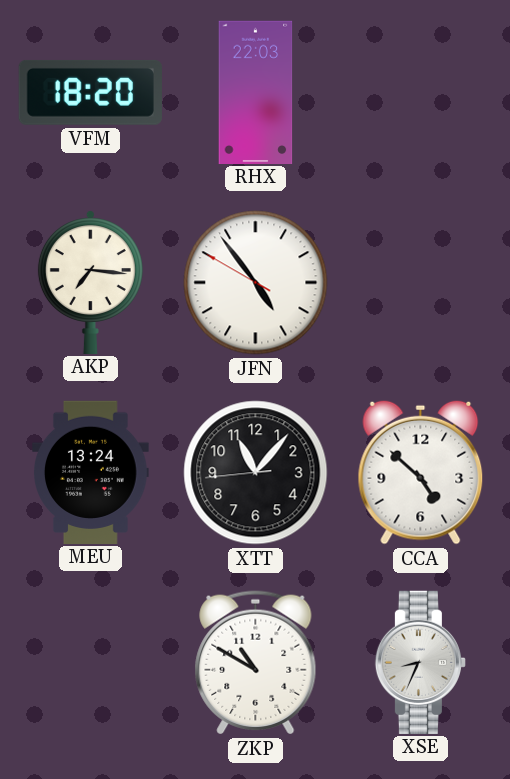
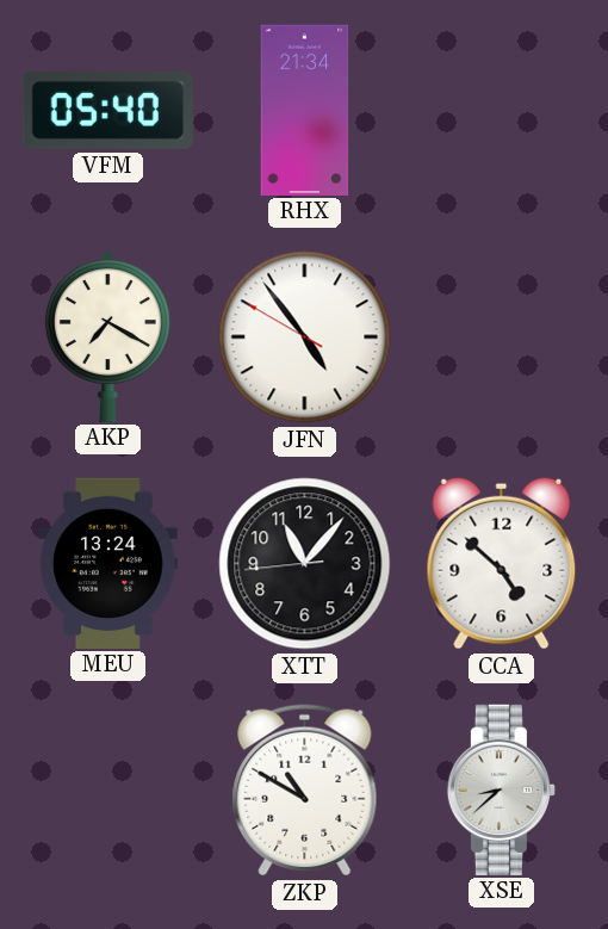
VFM: 18:20 -> 05:40 (107, 110)
RHX: 22:03 -> 21:34 (305, 110)
AKP: 7:16 -> 7:20 (107, 336)
XSE: 8:34 -> 8:38 (501, 789)
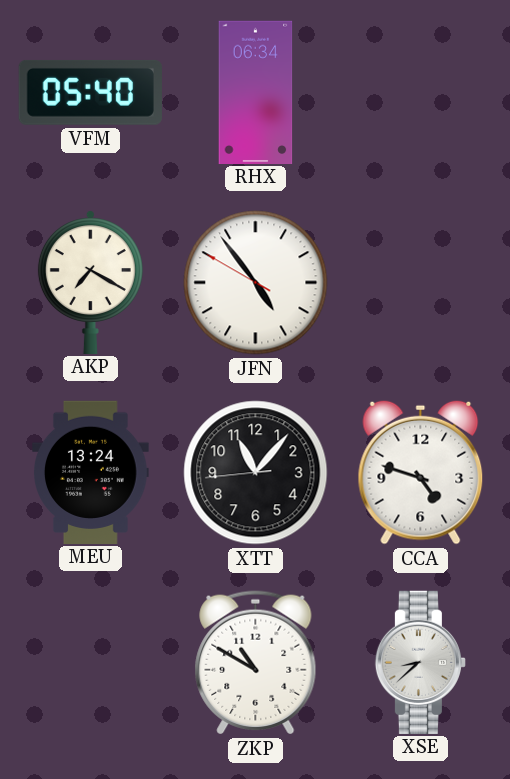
RHX: 21:34 -> 06:34 (256, 92)
CCA: 4:52 -> 4:48 (421, 472)
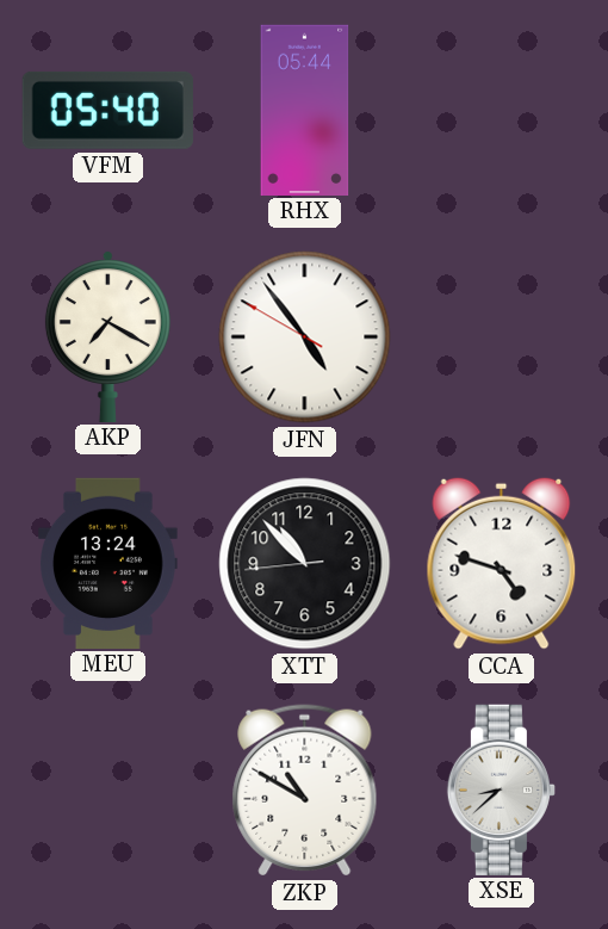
RHX: 06:34 -> 05:44 (305, 110)
XTT: 11:06 -> 10:52 (305, 564)
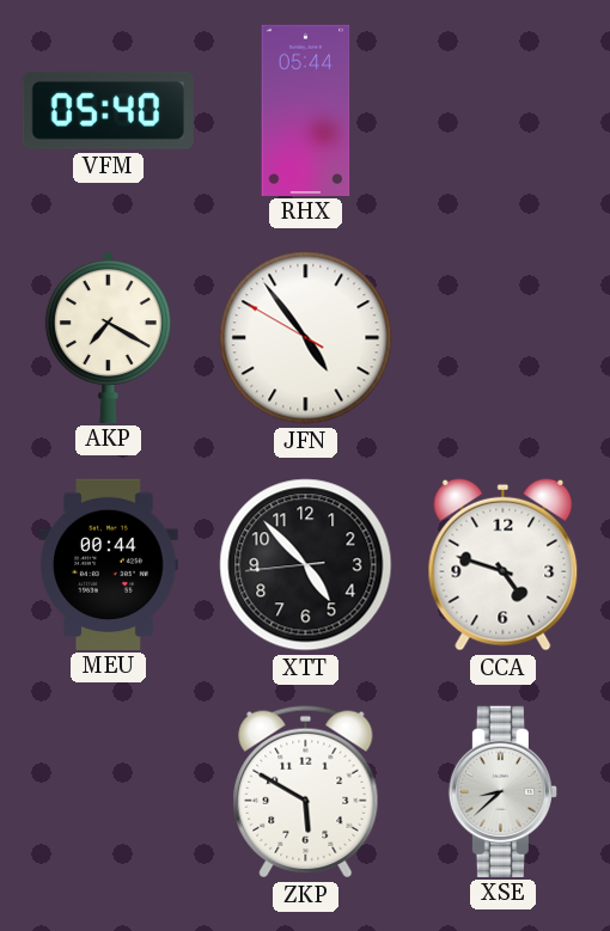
MEU: 13:24 -> 00:44 (109, 564)
XTT: 10:52 -> 4:52 (306, 565)
ZKP: 10:50 -> 5:50 (306, 792)
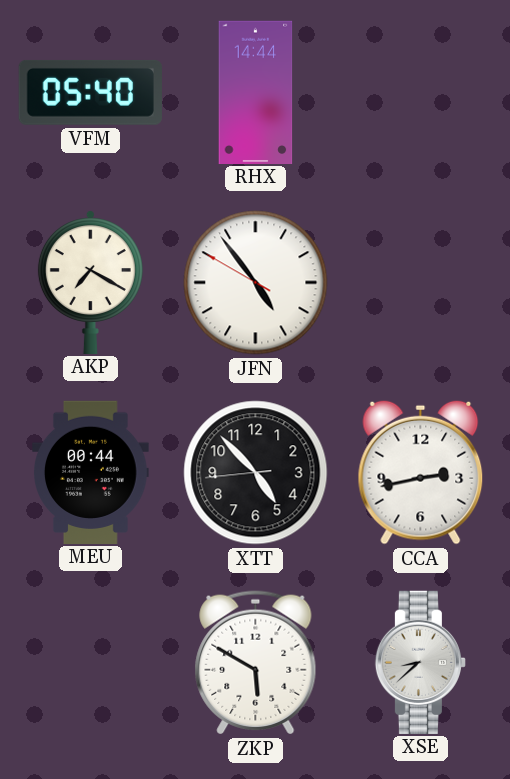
RHX: 05:44 -> 14:44 (256, 92)
CCA: 4:48 -> 2:43 (421, 472)
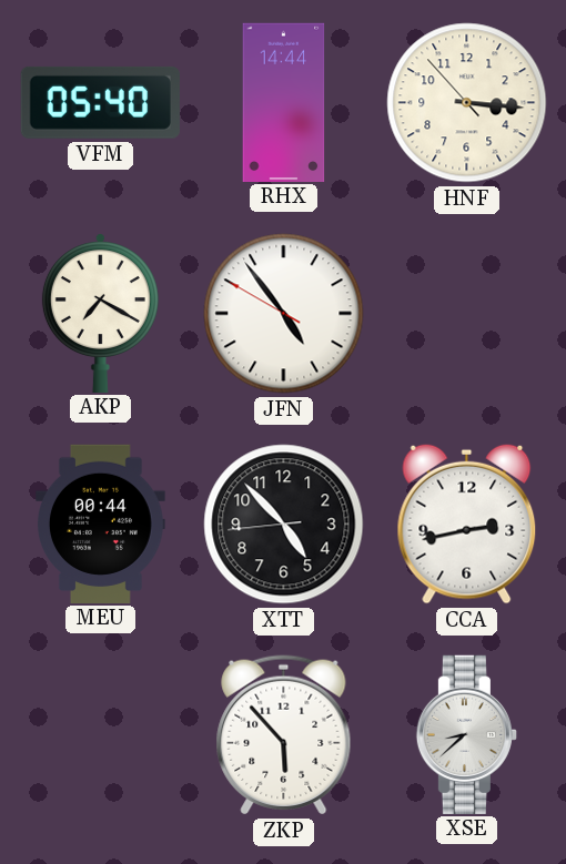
HNF: none -> 3:15 (467, 103)
ZKP: 5:50 -> 5:53 (284, 735)
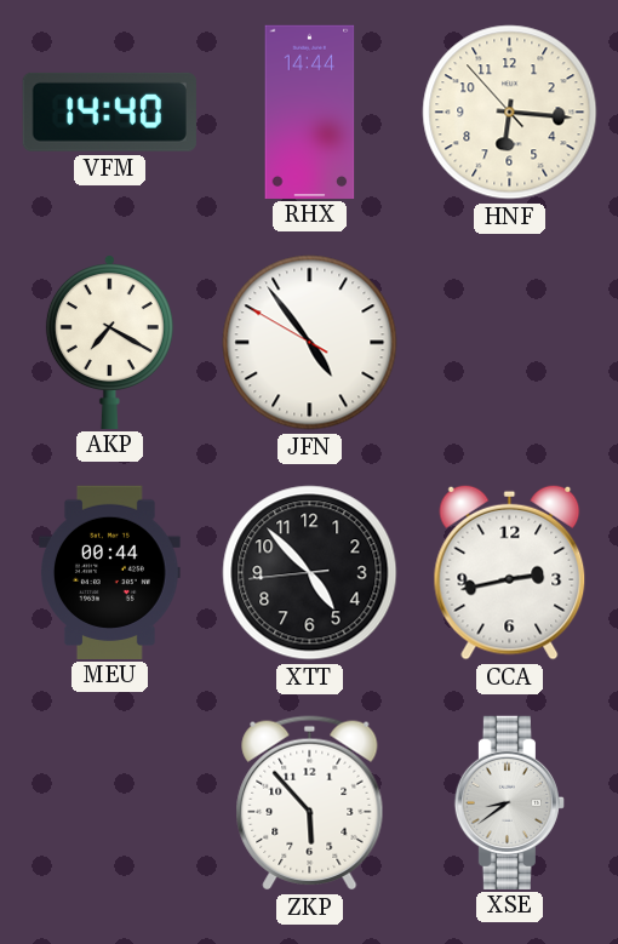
VFM: 05:40 -> 14:40 (109, 111)
HNF: 3:15 -> 6:15 (510, 113)
XSE: 8:38 -> 8:39 (509, 802)
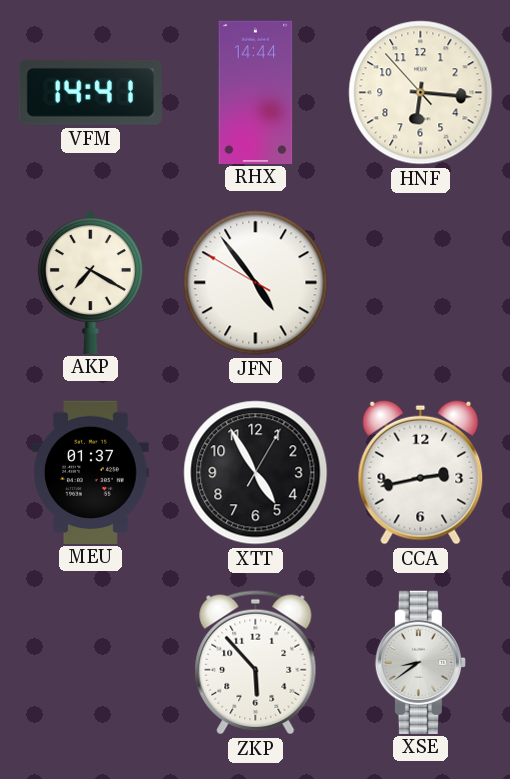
VFM: 14:40 -> 14:41 (90, 92)
MEU: 00:44 -> 01:37 (91, 472)
XTT: 4:52 -> 4:55 (256, 473)
